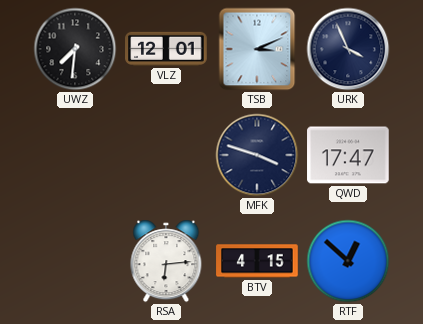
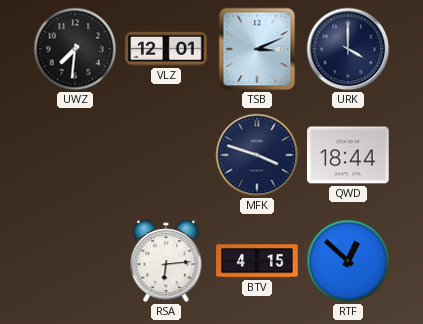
URK: 3:56 -> 4:00 (348, 49)
QWD: 17:47 -> 18:44 (348, 155)
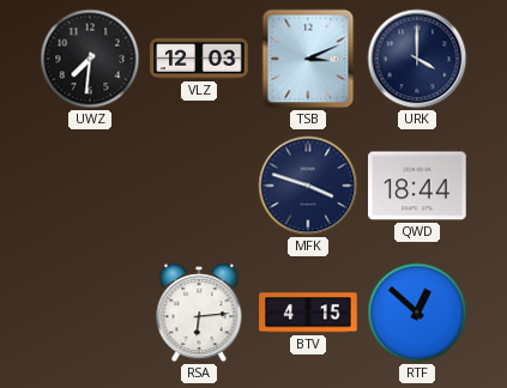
VLZ: 12:01 -> 12:03 (199, 59)
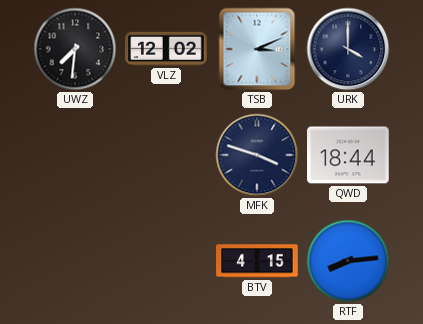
VLZ: 12:03 -> 12:02 (166, 49)
RSA: 6:14 -> none (199, 313)
RTF: 12:52 -> 8:14 (348, 261)
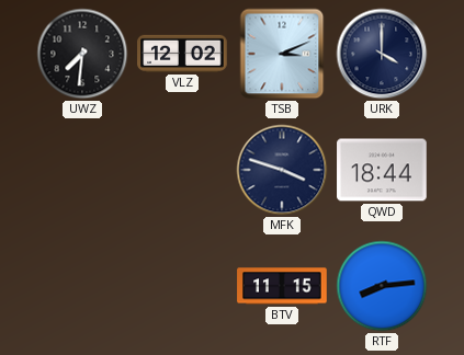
BTV: 4:15 -> 11:15 (282, 286)
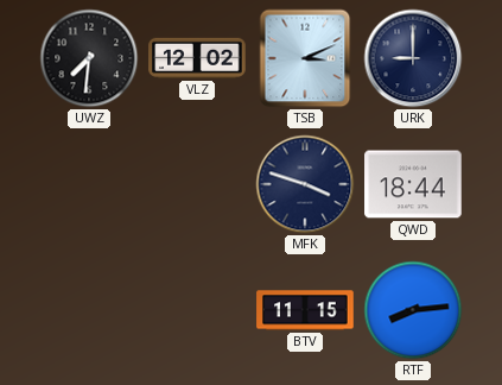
URK: 4:00 -> 9:00 (413, 58)
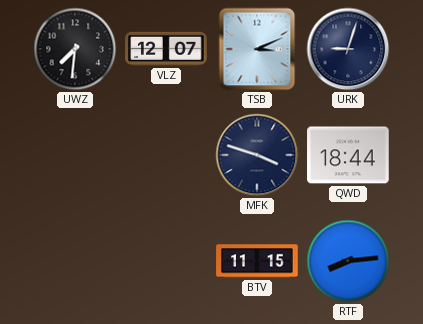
VLZ: 12:02 -> 12:07 (166, 49)
URK: 9:00 -> 9:03 (348, 49)
